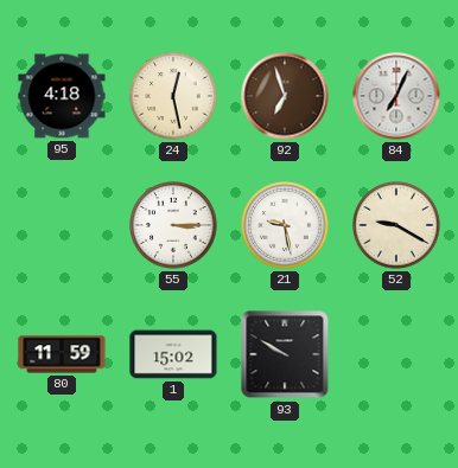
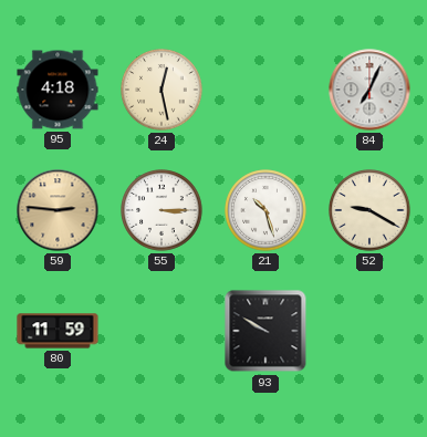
92: 6:57 -> none (285, 96)
59: none -> 2:46 (58, 210)
21: 9:28 -> 10:27 (265, 210)
1: 15:02 -> none (173, 354)
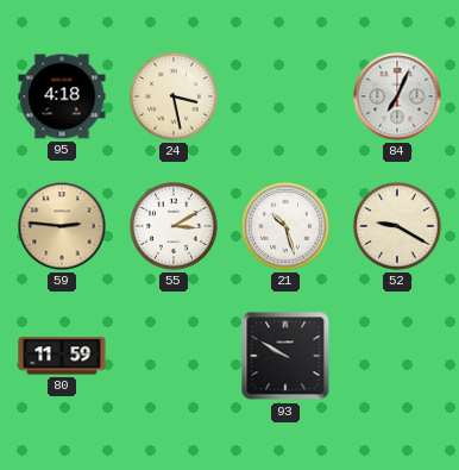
24: 12:28 -> 3:28 (174, 96)
55: 3:15 -> 3:10 (174, 226)
